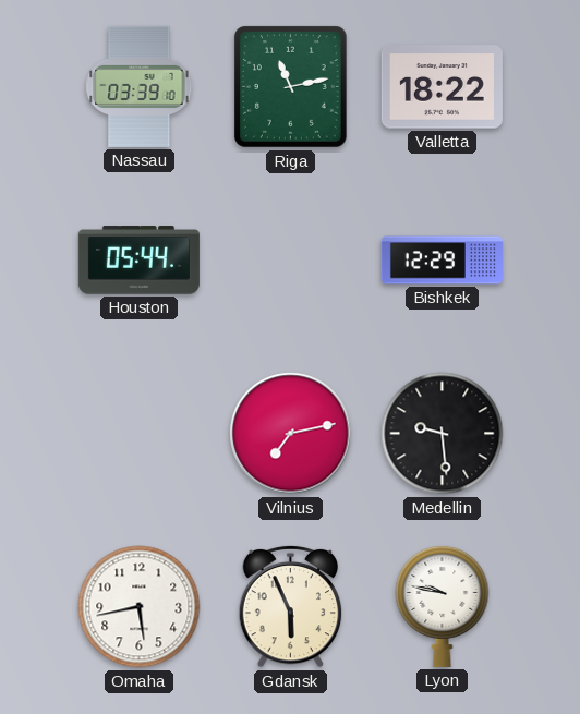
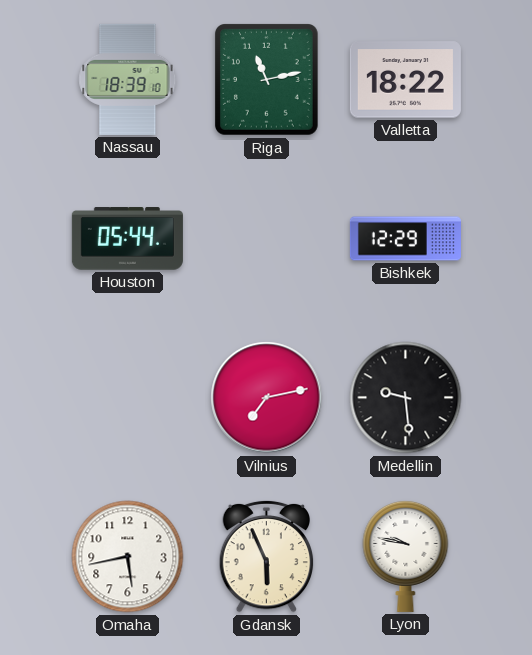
Nassau: 03:39 -> 18:39 (128, 79)
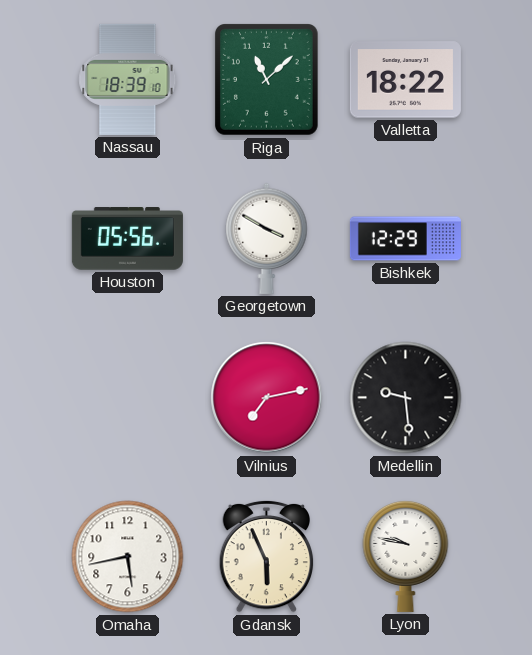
Riga: 11:13 -> 11:08 (266, 80)
Houston: 05:44 -> 05:56 (127, 239)
Georgetown: none -> 3:50 (267, 238)
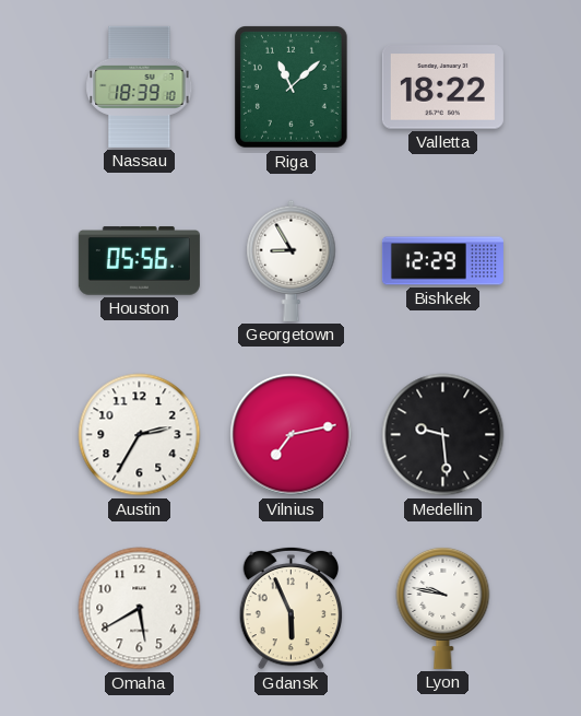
Georgetown: 3:50 -> 8:55 (292, 260)
Austin: none -> 2:35 (140, 435)
Omaha: 5:43 -> 5:40 (140, 609)
